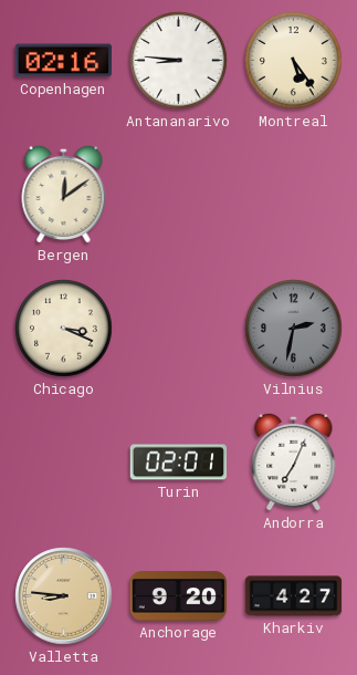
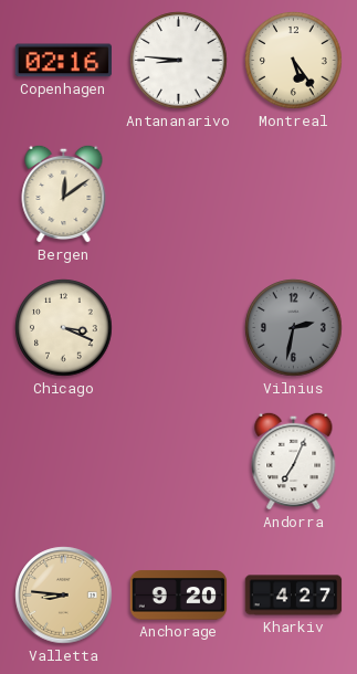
Turin: 02:01 -> none (179, 463)
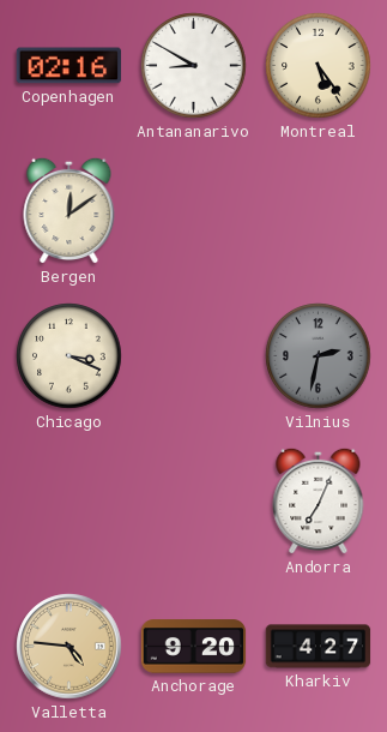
Antananarivo: 8:46 -> 8:50 (194, 66)
Valletta: 8:46 -> 4:46 (69, 647)
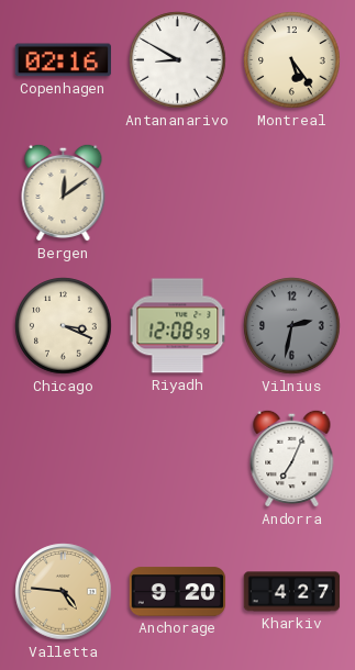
Riyadh: none -> 12:08 (178, 326)
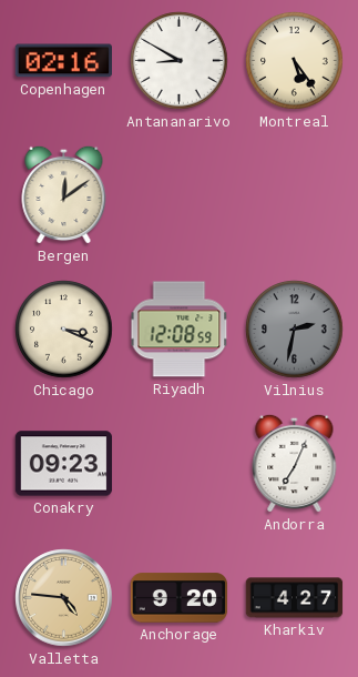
Conakry: none -> 09:23 (64, 464)
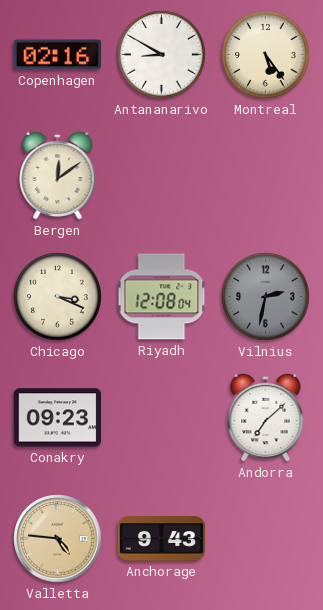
Riyadh: 12:08:59 -> 12:08:04 (162, 297)
Andorra: 7:04 -> 7:08 (266, 417)
Anchorage: 9:20 -> 9:43 (162, 539)
Kharkiv: 4:27 -> none (295, 598)
